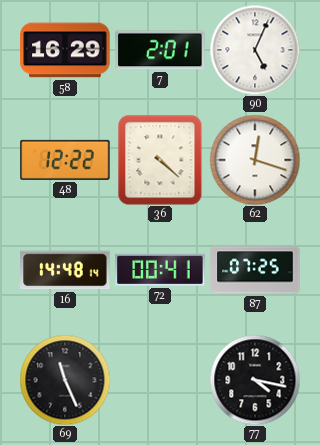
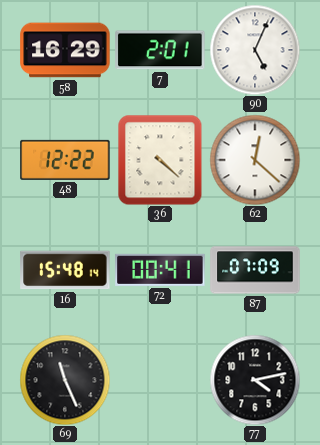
62: 12:18 -> 12:22 (255, 160)
16: 14:48 -> 15:48 (65, 270)
87: 07:25 -> 07:09 (255, 270)
77: 4:17 -> 4:13 (255, 380)
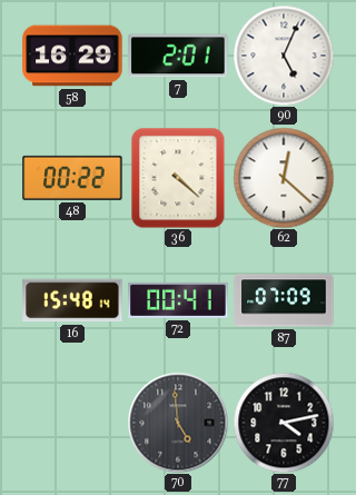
48: 12:22 -> 00:22 (72, 178)
69: 11:26 -> none (65, 380)
70: none -> 4:59 (178, 423)
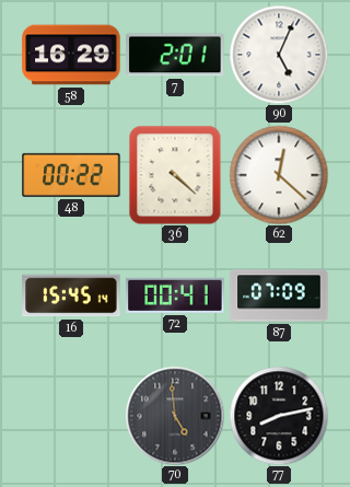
16: 15:48 -> 15:45 (71, 295)
77: 4:13 -> 8:13 (279, 416)
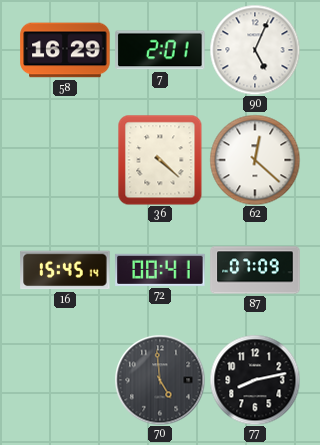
48: 00:22 -> none (71, 175)
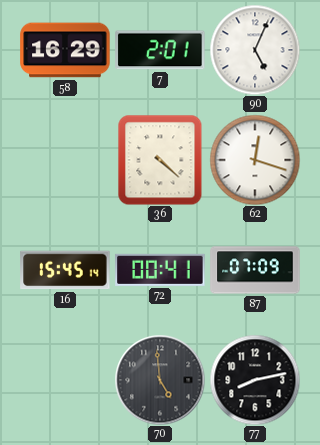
62: 12:22 -> 12:18 (255, 160)
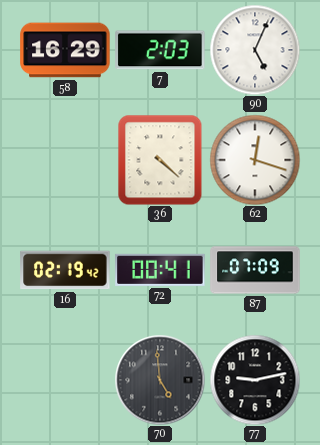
7: 2:01 -> 2:03 (160, 50)
16: 15:45 -> 02:19 (65, 270)
77: 8:13 -> 9:13 (255, 380)
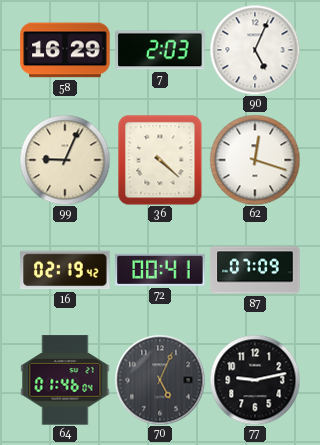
99: none -> 9:04 (65, 160)
64: none -> 01:46 (65, 380)
70: 4:59 -> 5:04 (160, 380)
